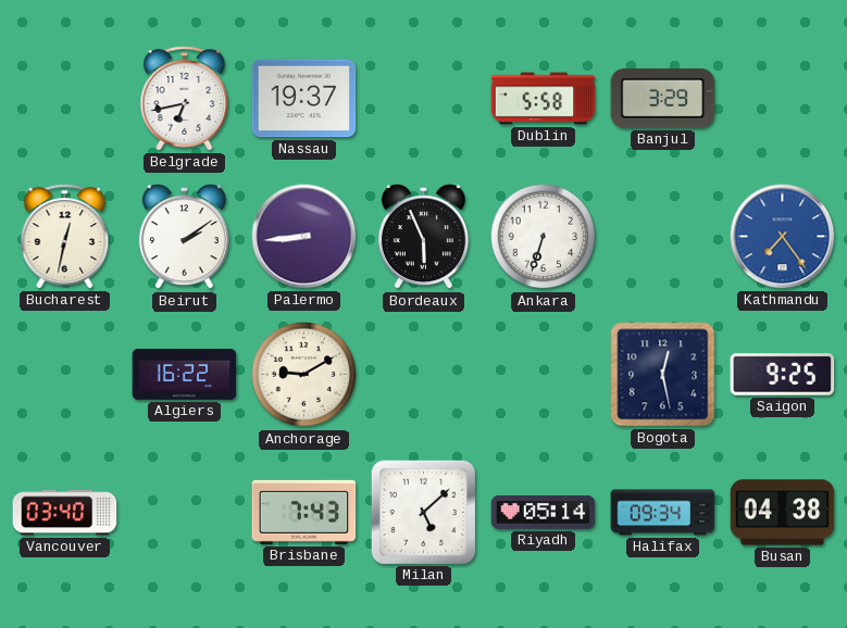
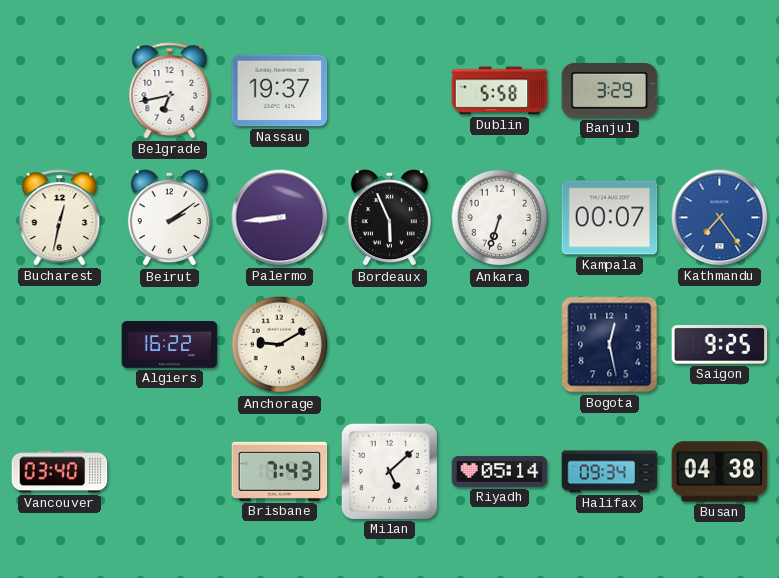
Kampala: none -> 00:07 (610, 218)
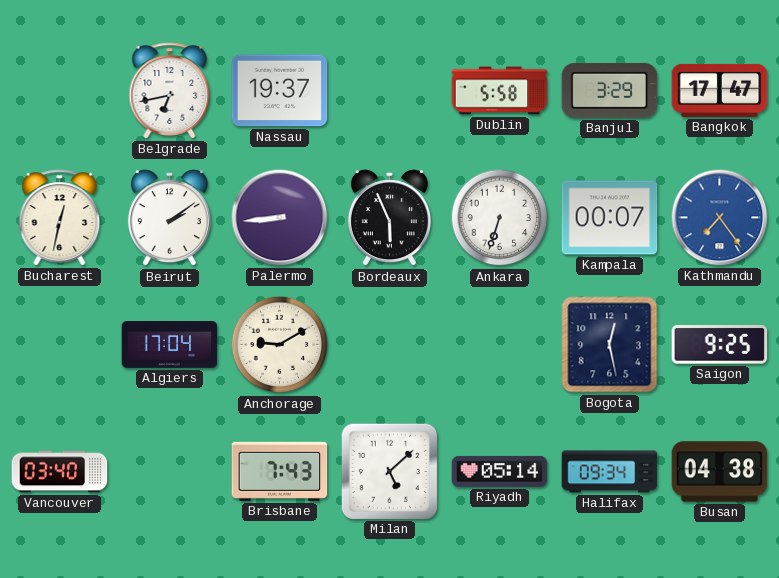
Bangkok: none -> 17:47 (720, 90)
Algiers: 16:22 -> 17:04 (170, 345)
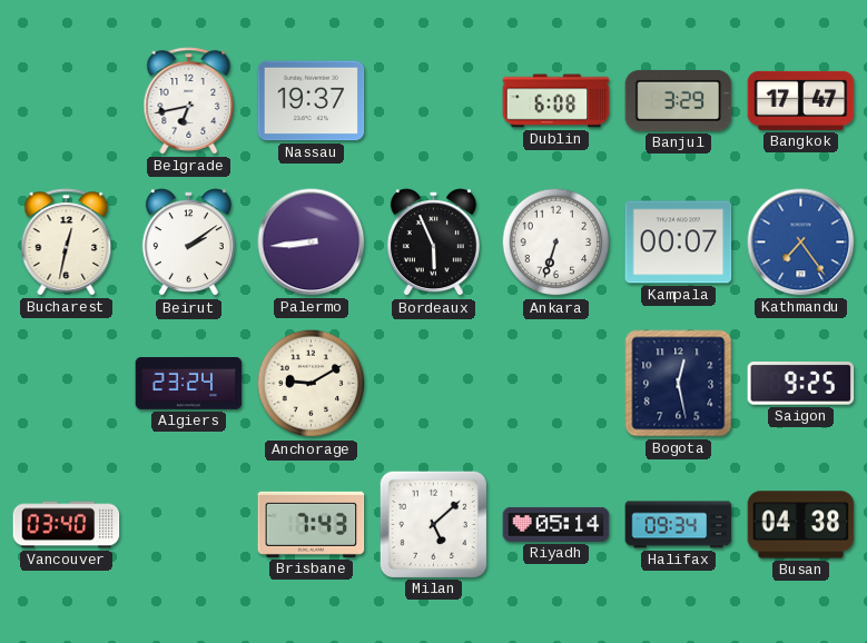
Dublin: 5:58 -> 6:08 (556, 101)
Algiers: 17:04 -> 23:24 (189, 384)
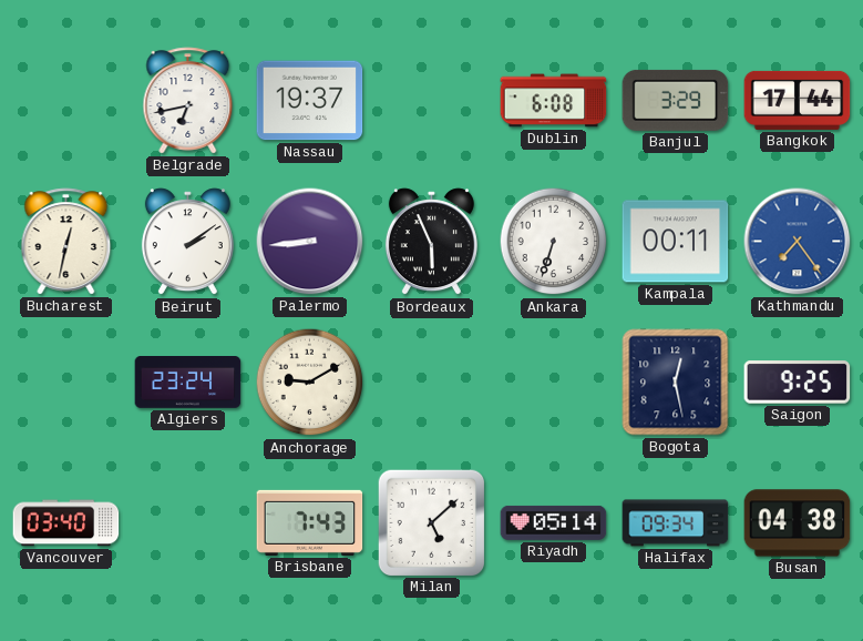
Bangkok: 17:47 -> 17:44 (798, 100)
Kampala: 00:07 -> 00:11 (676, 242)
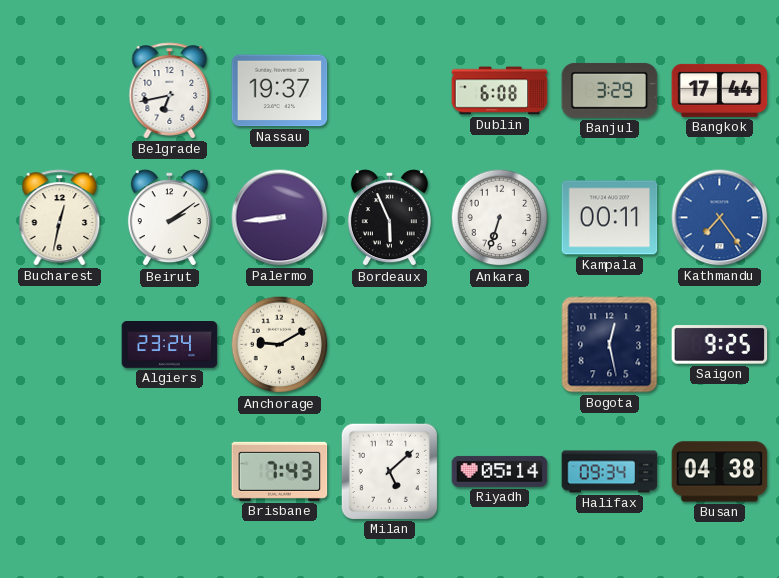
Vancouver: 03:40 -> none (66, 523)
